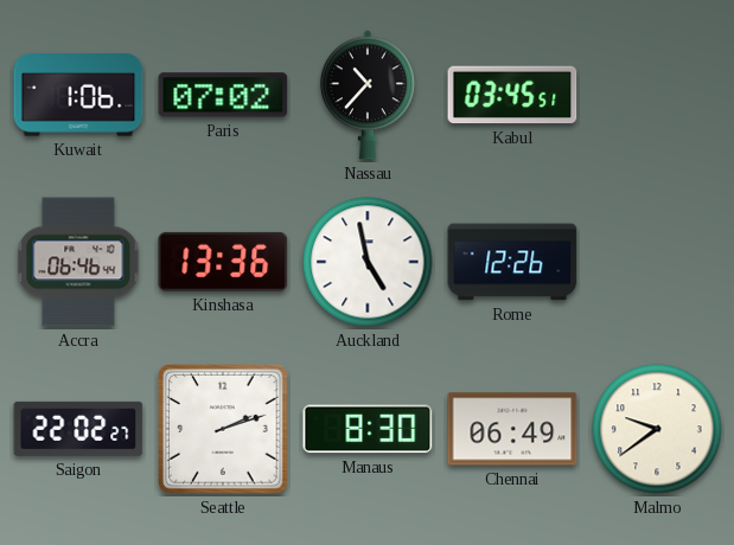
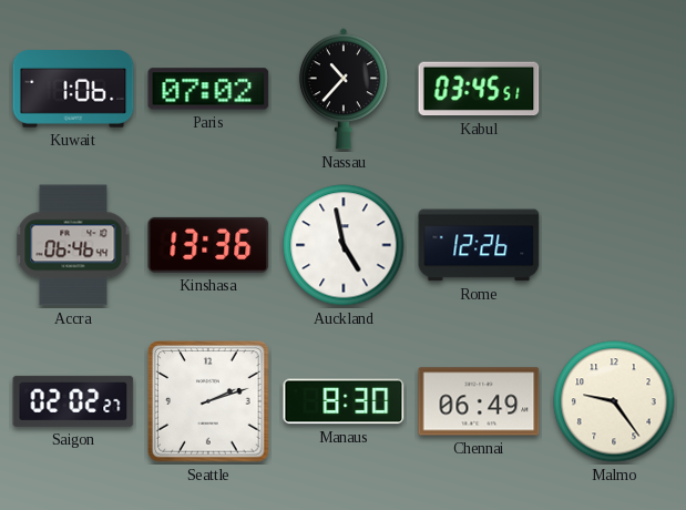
Saigon: 22:02 -> 02:02 (73, 401)
Malmo: 9:39 -> 9:24 (614, 401)
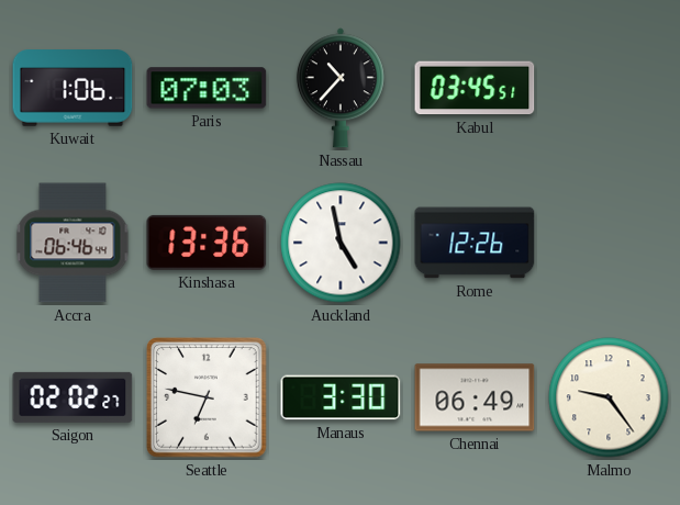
Paris: 07:02 -> 07:03 (207, 88)
Seattle: 2:12 -> 6:47 (207, 397)
Manaus: 8:30 -> 3:30 (341, 397)
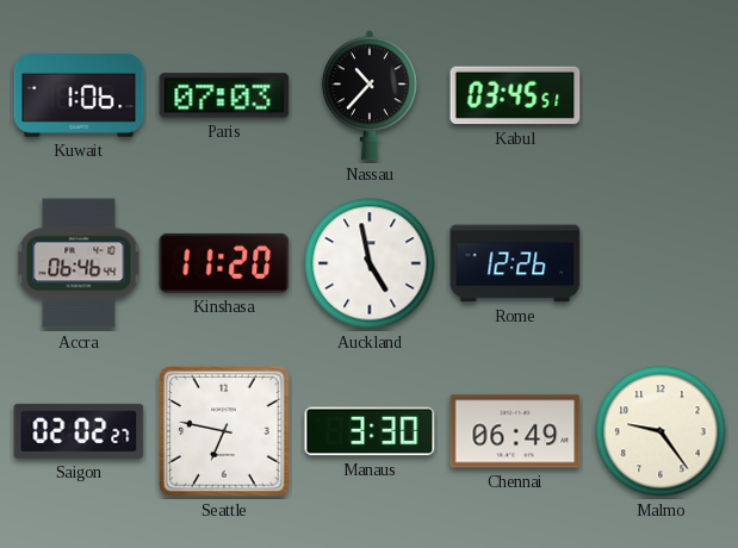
Kinshasa: 13:36 -> 11:20 (224, 263)
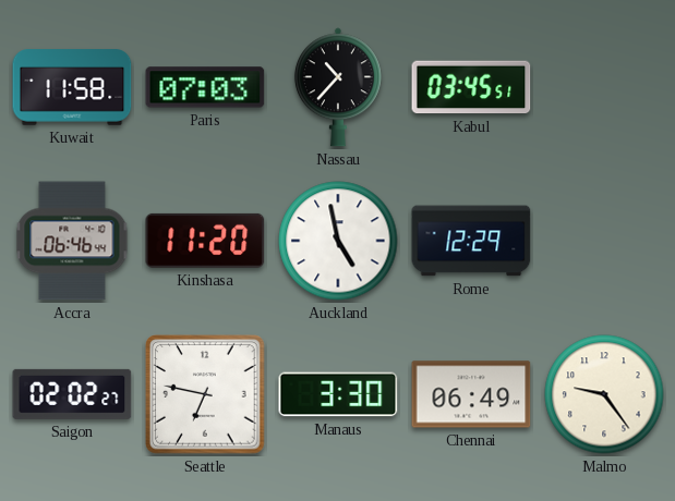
Kuwait: 1:06 -> 11:58 (72, 87)
Rome: 12:26 -> 12:29 (471, 241)
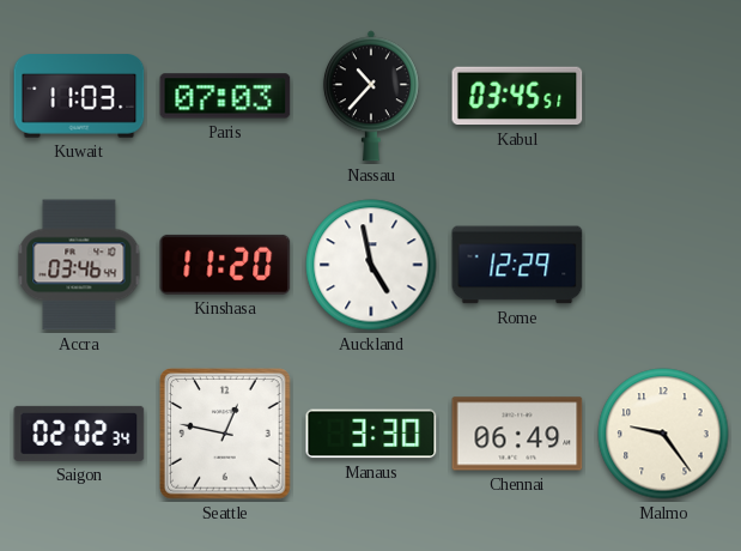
Kuwait: 11:58 -> 11:03 (79, 96)
Accra: 06:46 -> 03:46 (79, 265)
Saigon: 02:02:27 -> 02:02:34 (79, 434)
Seattle: 6:47 -> 12:47 (225, 434)
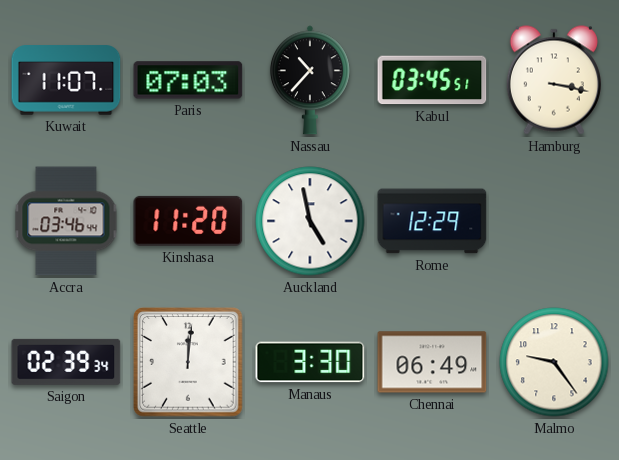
Kuwait: 11:03 -> 11:07 (66, 80)
Hamburg: none -> 3:17 (554, 80)
Saigon: 02:02 -> 02:39 (66, 362)
Seattle: 12:47 -> 12:01 (188, 362)
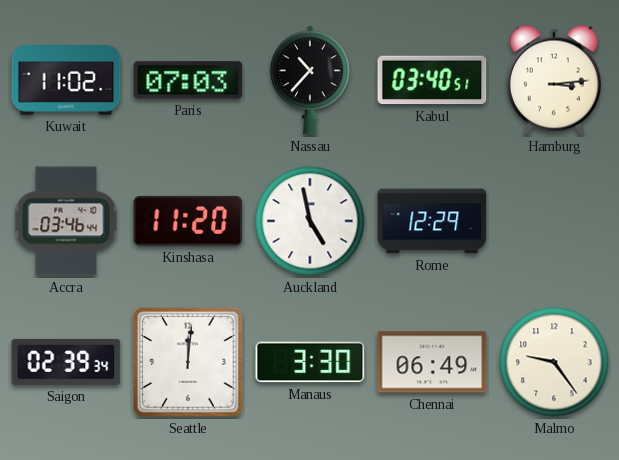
Kuwait: 11:07 -> 11:02 (66, 80)
Kabul: 03:45 -> 03:40 (432, 80)
Hamburg: 3:17 -> 3:14 (554, 80)
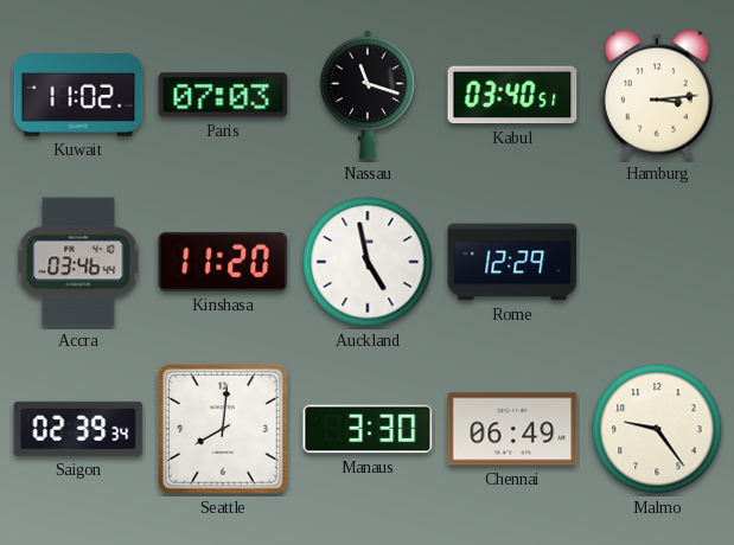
Nassau: 10:37 -> 11:18 (368, 95)
Seattle: 12:01 -> 8:01 (223, 429)
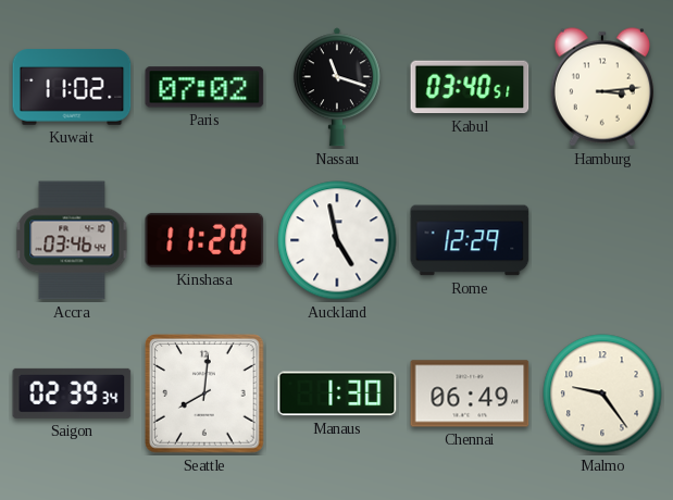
Paris: 07:03 -> 07:02 (204, 87)
Manaus: 3:30 -> 1:30 (337, 393)
